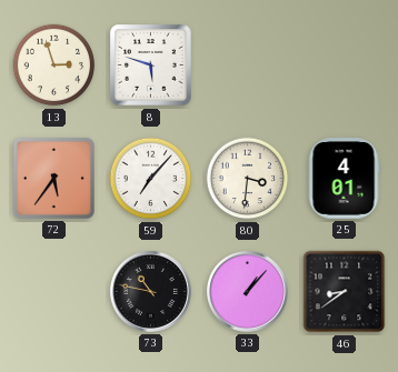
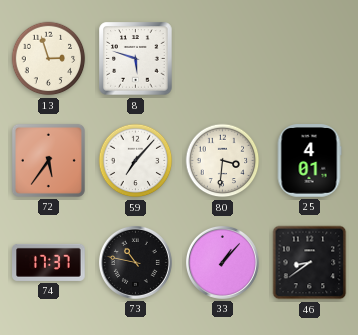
74: none -> 17:37 (49, 262)
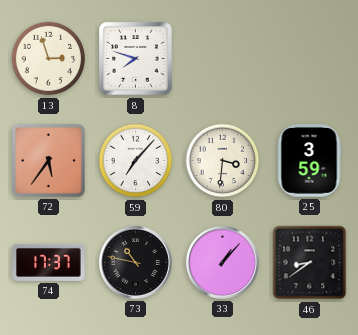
8: 5:48 -> 7:48 (136, 59)
25: 4:01 -> 3:59 (309, 161)
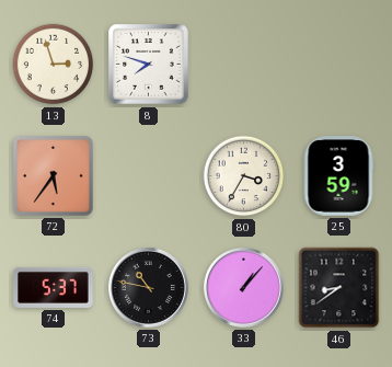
59: 7:07 -> none (136, 161)
80: 3:31 -> 3:35 (244, 176)
74: 17:37 -> 5:37 (54, 287)
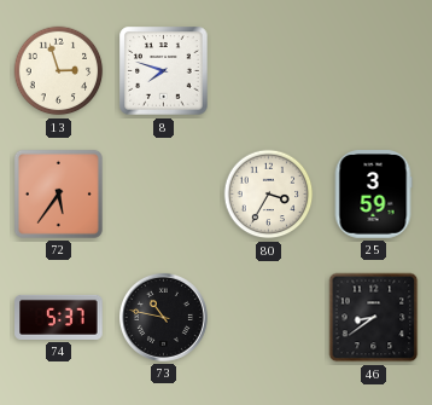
33: 1:07 -> none (243, 287)
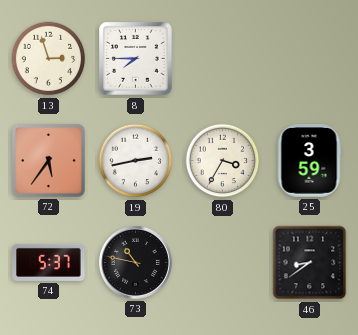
8: 7:48 -> 7:45 (136, 59)
19: none -> 2:43 (136, 161)
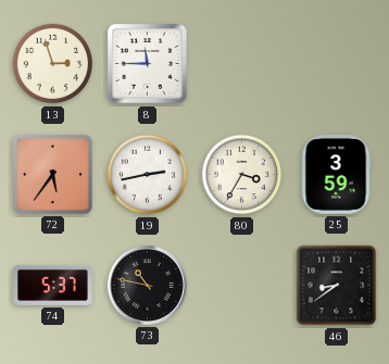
8: 7:45 -> 11:45 (148, 64)
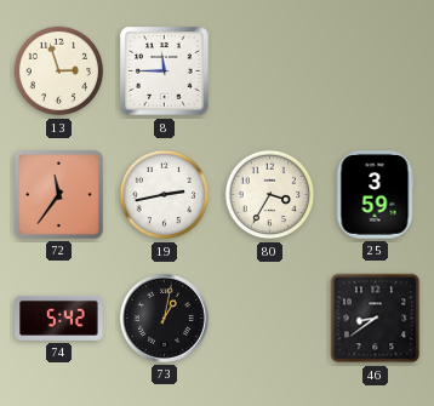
72: 5:36 -> 11:36 (58, 194)
74: 5:37 -> 5:42 (59, 318)
73: 10:47 -> 1:02 (164, 318)
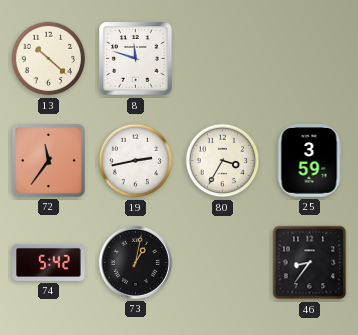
13: 2:57 -> 10:22 (49, 59)
8: 11:45 -> 11:48 (136, 59)
46: 8:39 -> 8:36 (310, 263)
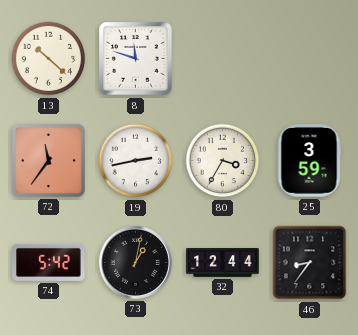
32: none -> 12:44 (223, 263)
